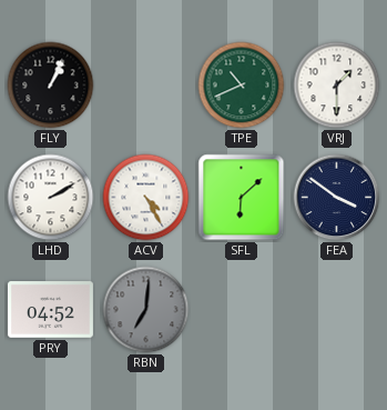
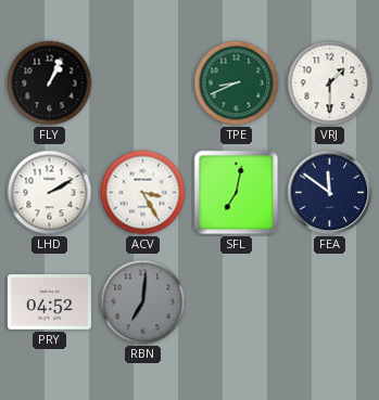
TPE: 10:41 -> 8:41 (237, 83)
ACV: 4:25 -> 3:25 (143, 193)
SFL: 6:08 -> 7:02 (237, 193)
FEA: 3:51 -> 11:51 (330, 193)
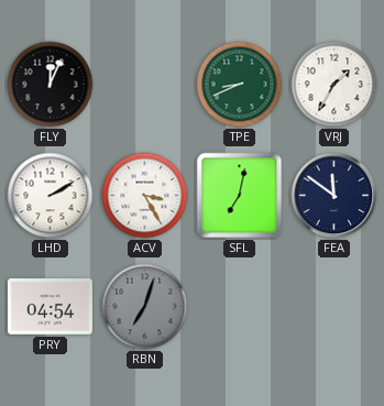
FLY: 1:04 -> 12:04 (51, 85)
VRJ: 1:30 -> 1:35 (334, 85)
PRY: 04:52 -> 04:54 (50, 307)
RBN: 7:01 -> 7:03 (145, 307)
